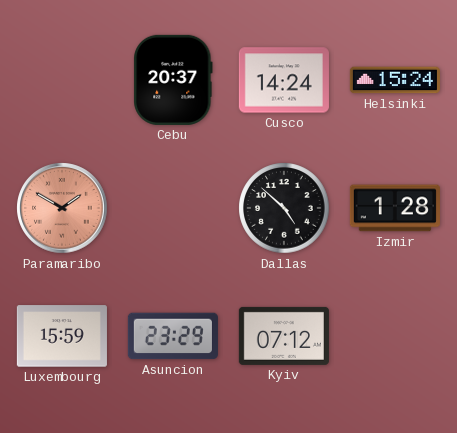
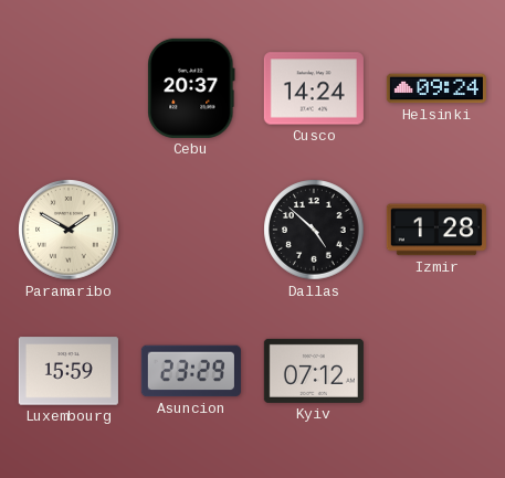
Helsinki: 15:24 -> 09:24 (436, 88)
Paramaribo dial: salmon -> cream (69, 230)
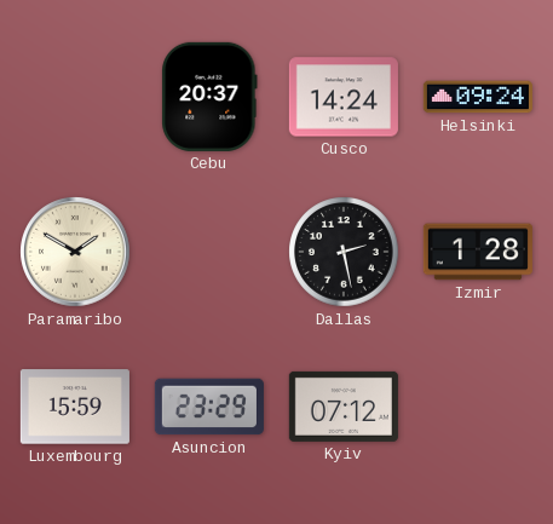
Dallas: 4:52 -> 2:28 (344, 252)
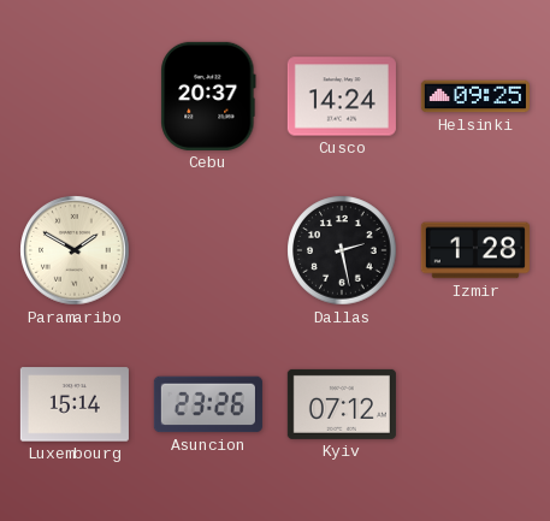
Helsinki: 09:24 -> 09:25 (475, 96)
Luxembourg: 15:59 -> 15:14 (75, 404)
Asuncion: 23:29 -> 23:26 (208, 404)
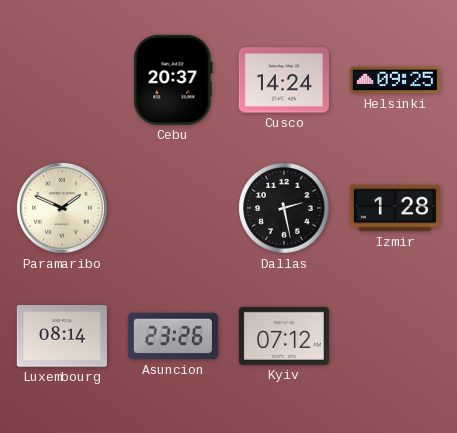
Paramaribo: 1:50 -> 1:49 (62, 208)
Luxembourg: 15:14 -> 08:14 (62, 336)
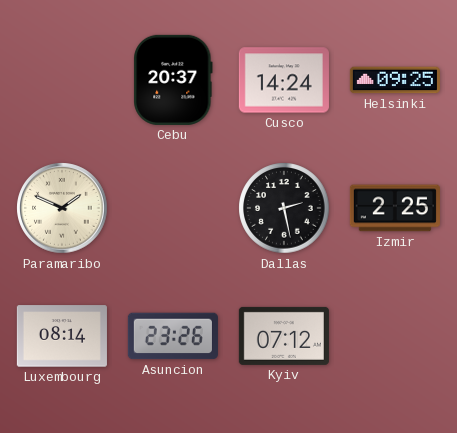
Izmir: 1:28 -> 2:25 (395, 208)
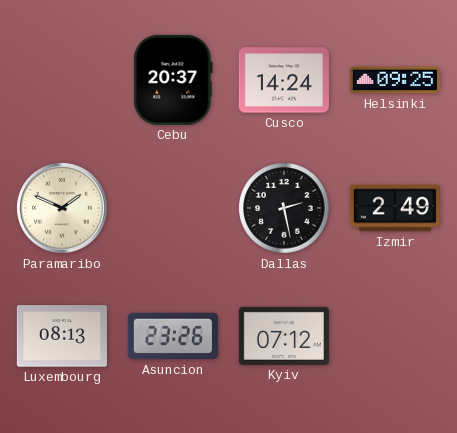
Izmir: 2:25 -> 2:49 (395, 208)
Luxembourg: 08:14 -> 08:13 (62, 336)
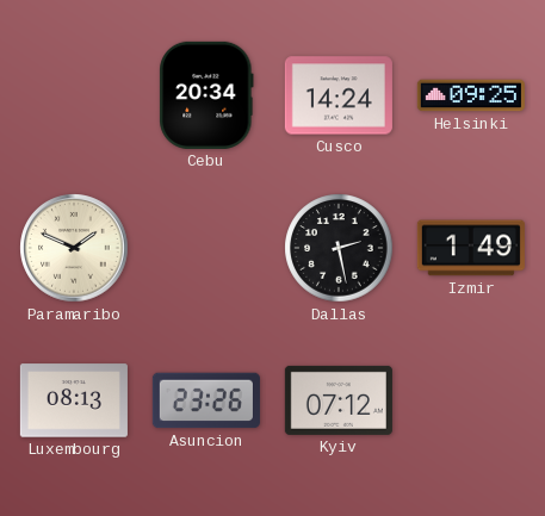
Cebu: 20:37 -> 20:34 (206, 95)
Izmir: 2:49 -> 1:49 (471, 248)
